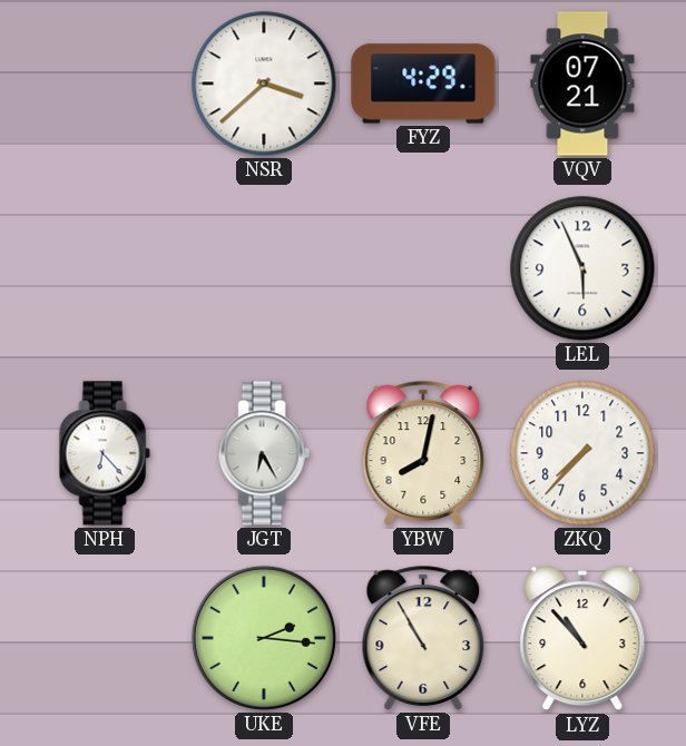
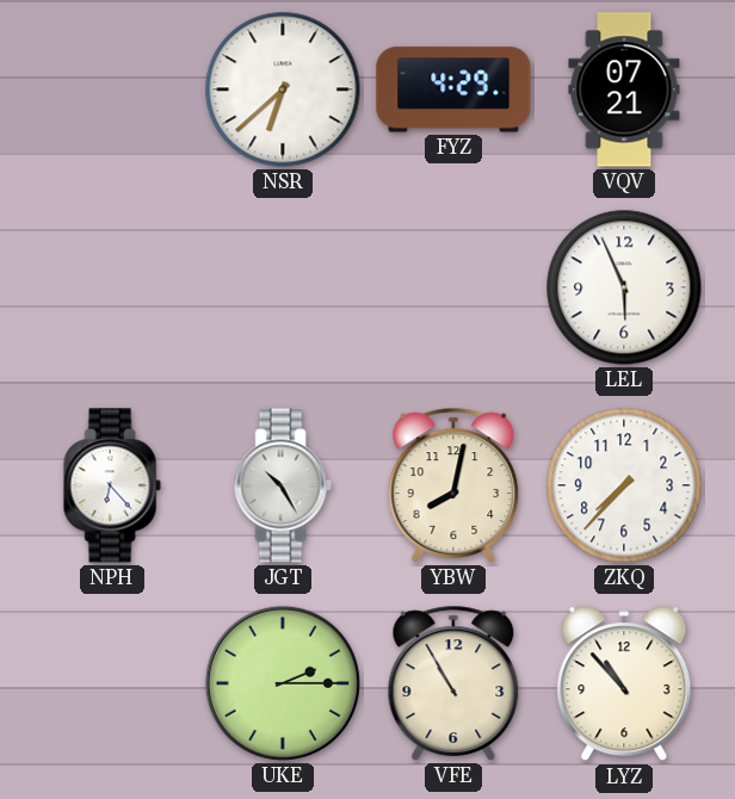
NSR: 3:38 -> 6:38 (283, 89)
JGT: 6:25 -> 10:25 (283, 485)
UKE: 2:16 -> 2:15 (283, 683)
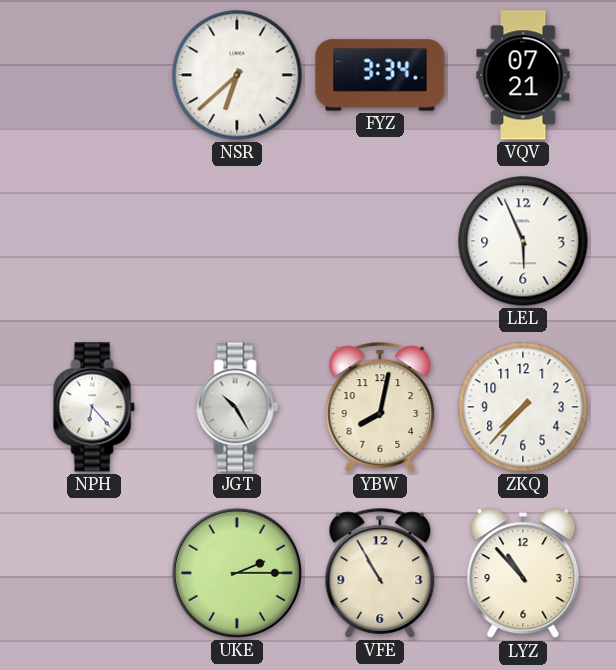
FYZ: 4:29 -> 3:34 (380, 75)
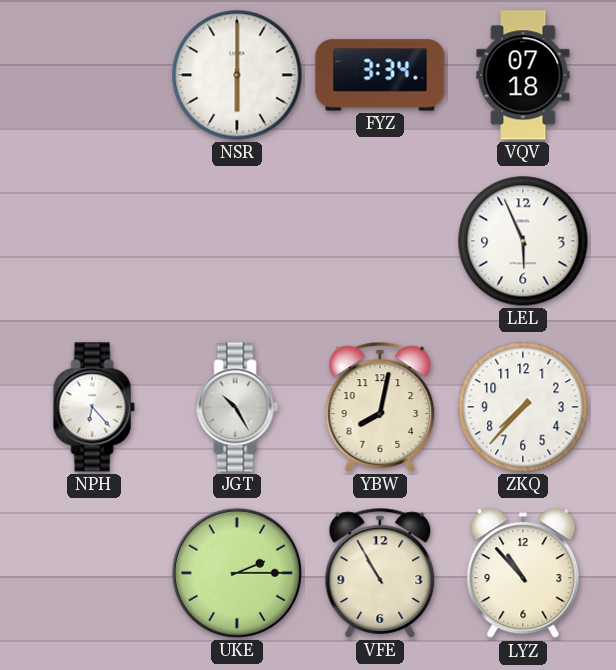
NSR: 6:38 -> 6:00 (237, 75)
VQV: 07:21 -> 07:18 (523, 75)
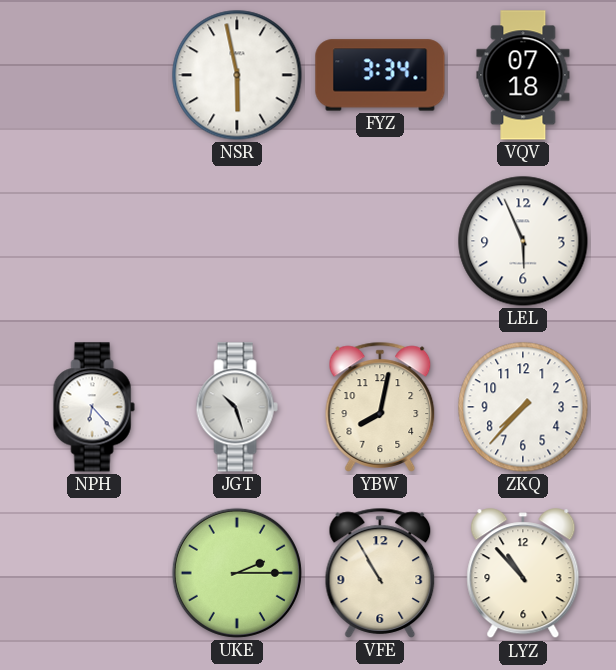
NSR: 6:00 -> 5:58 (237, 75)
JGT: 10:25 -> 10:27 (237, 407)
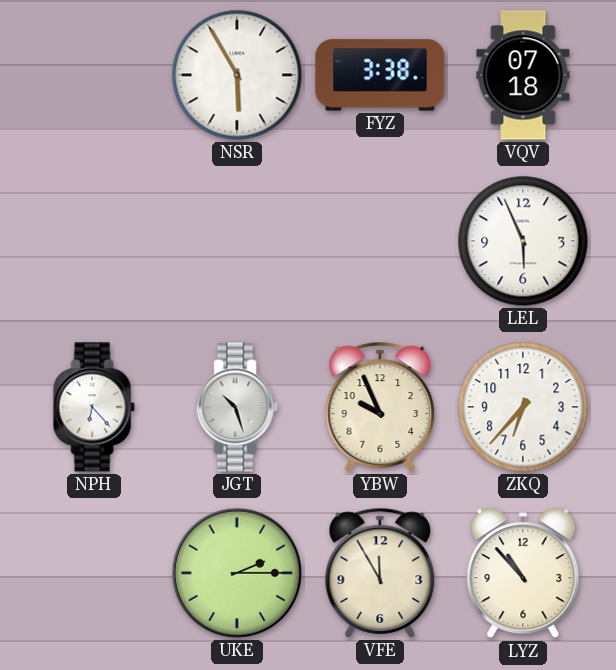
NSR: 5:58 -> 5:55 (237, 75)
FYZ: 3:34 -> 3:38 (380, 75)
YBW: 8:02 -> 9:56 (380, 407)
ZKQ: 7:37 -> 6:37 (523, 407)
VFE: 10:55 -> 11:55 (380, 573)
